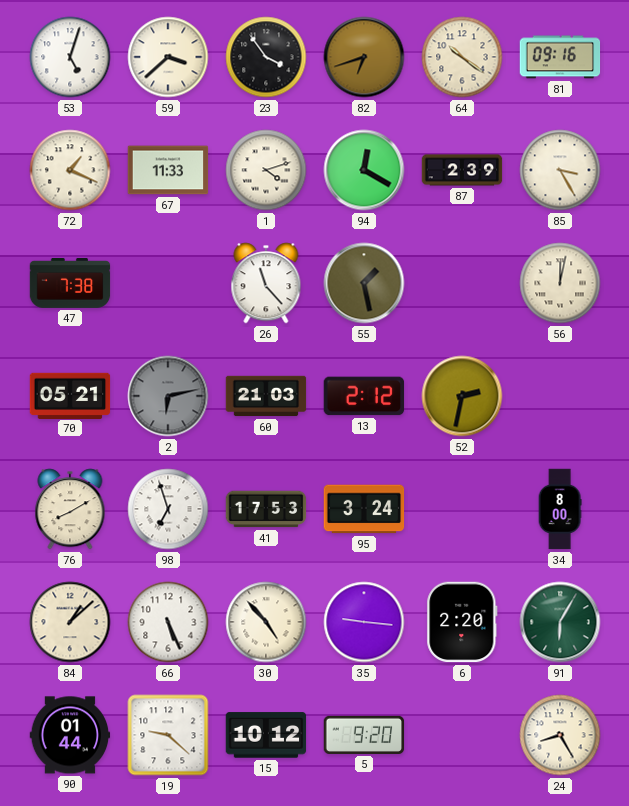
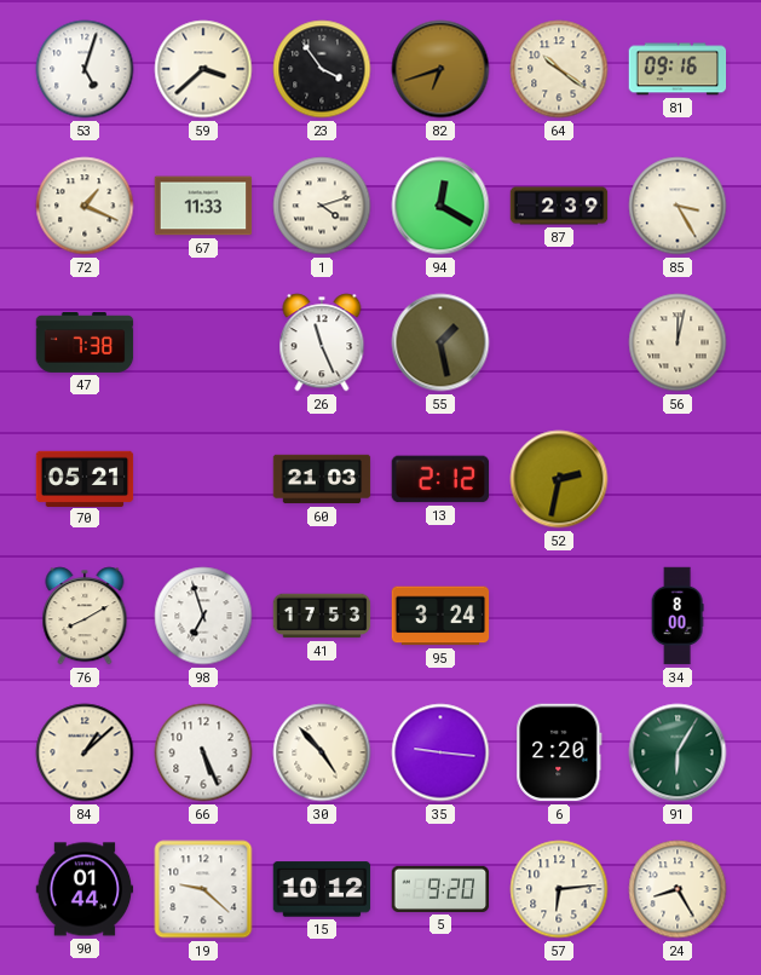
26: 11:23 -> 11:26 (322, 342)
2: 6:13 -> none (168, 396)
57: none -> 6:14 (559, 889)
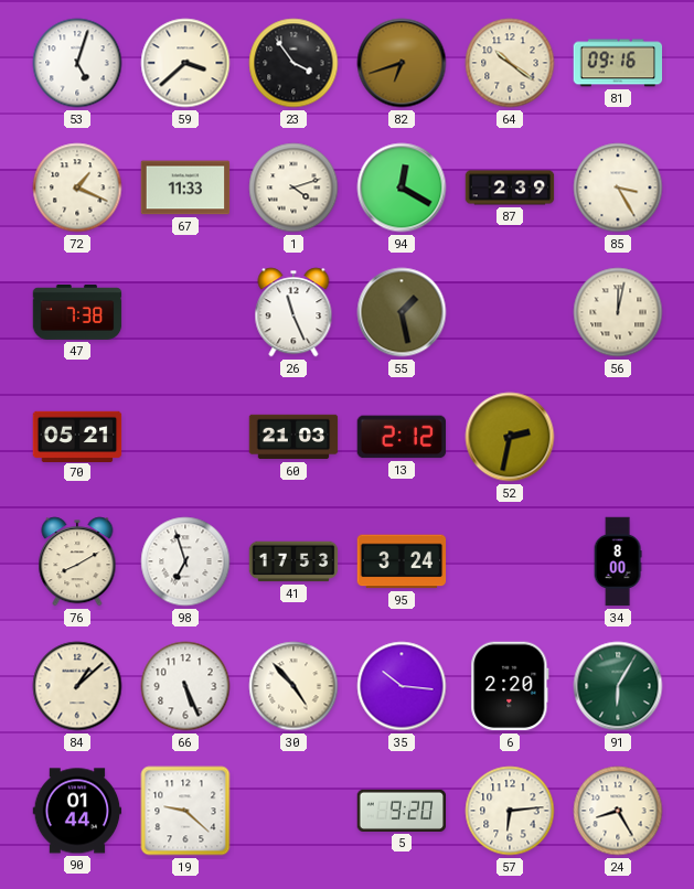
35: 9:16 -> 10:16 (402, 686)
15: 10:12 -> none (322, 889)
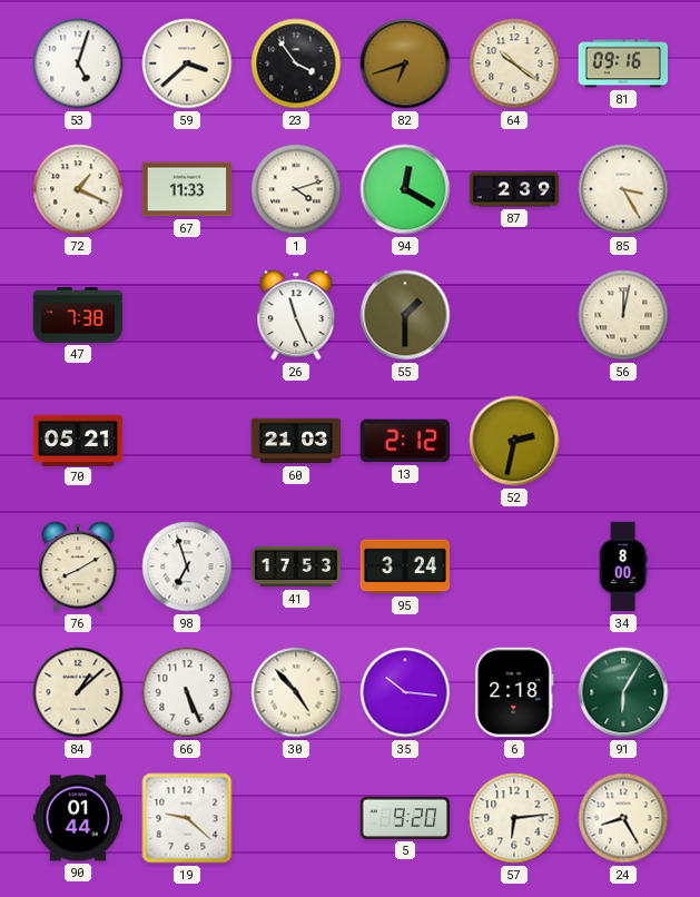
55: 1:28 -> 1:30 (405, 315)
6: 2:20 -> 2:18 (514, 692)
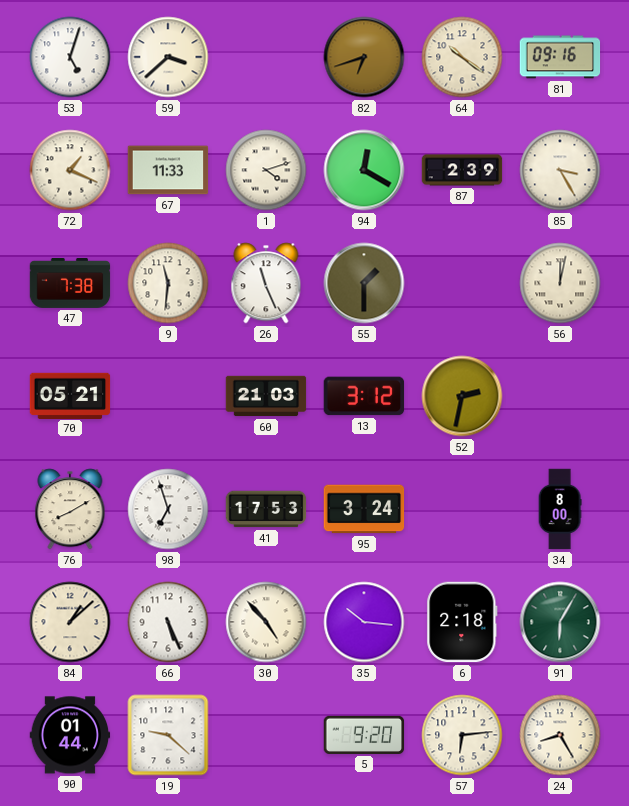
23: 3:54 -> none (296, 63)
9: none -> 11:31 (168, 283)
13: 2:12 -> 3:12 (364, 396)
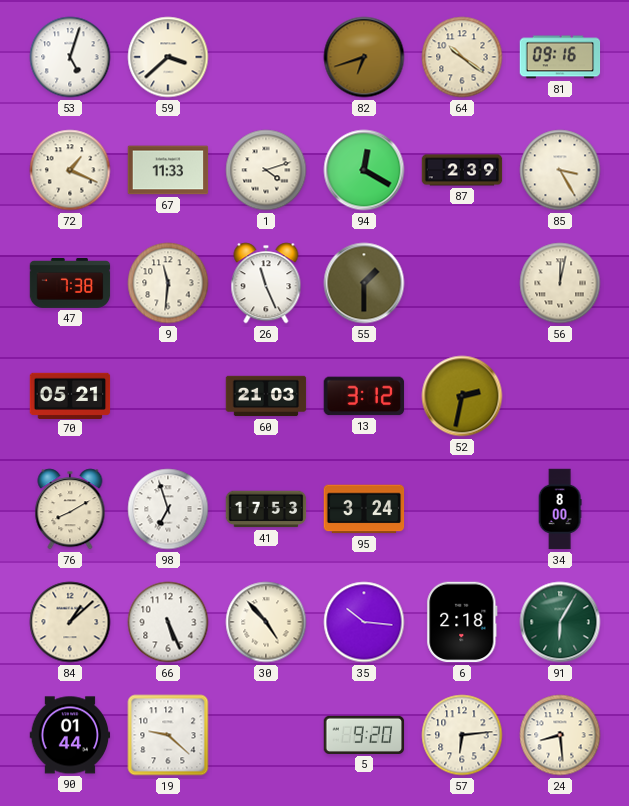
24: 8:25 -> 8:29 (560, 735)
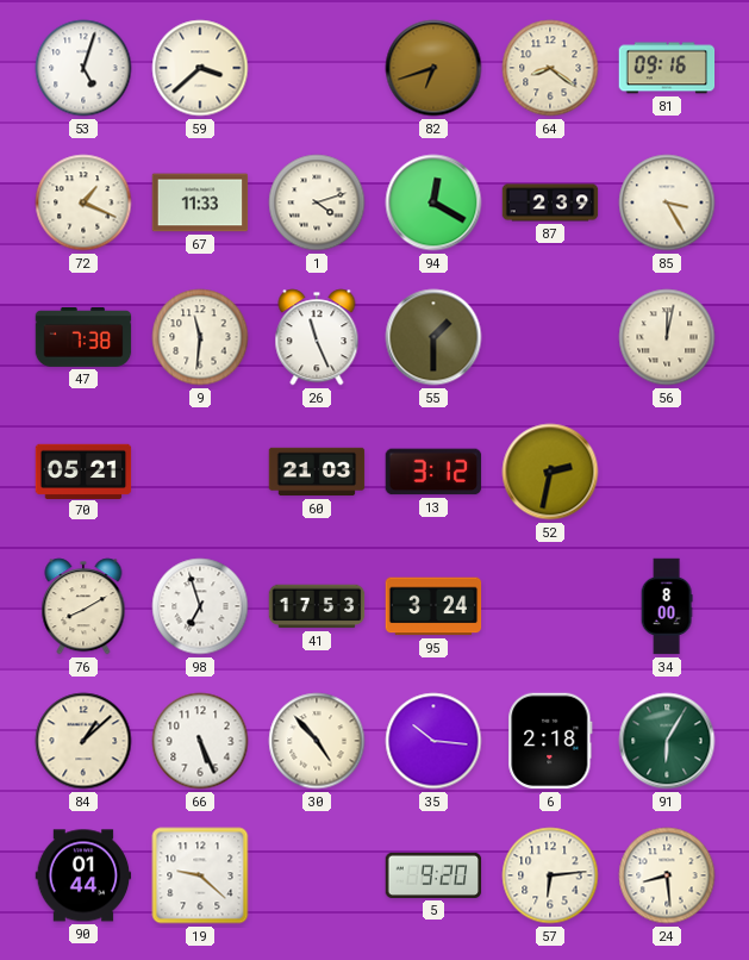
64: 10:21 -> 8:21 (550, 68)
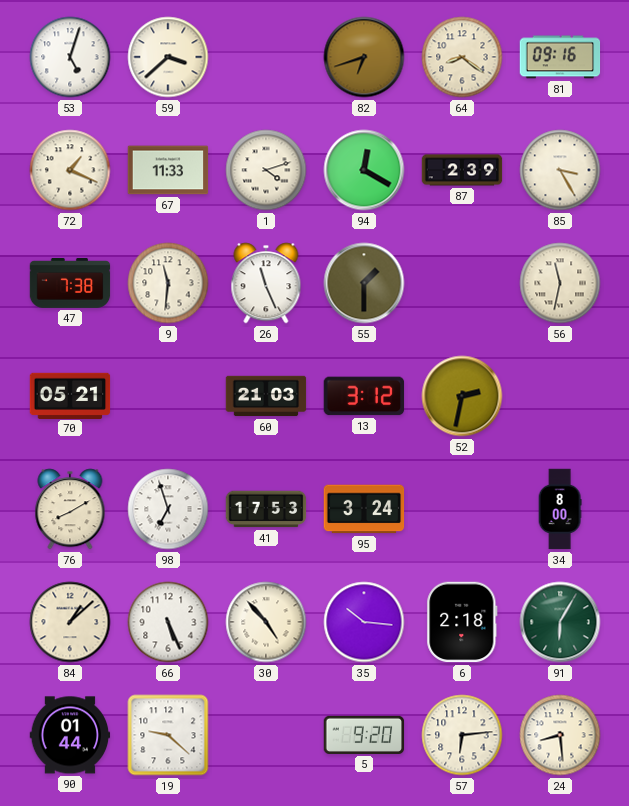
56: 12:02 -> 11:32 (560, 283)
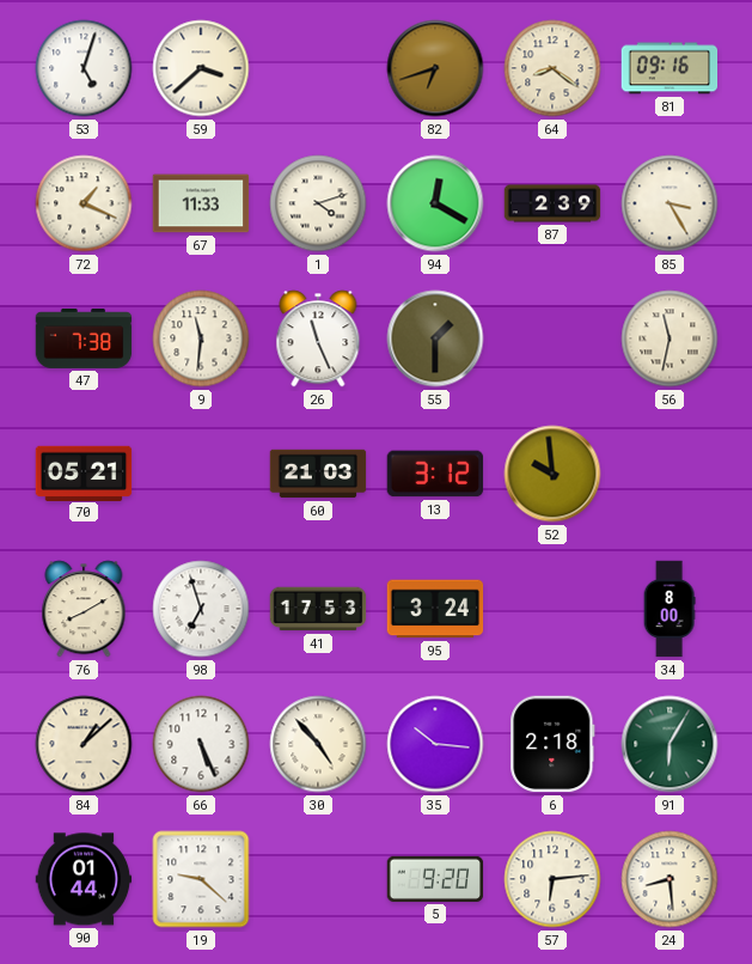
52: 2:32 -> 9:59 (552, 474)
